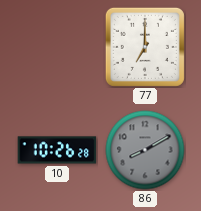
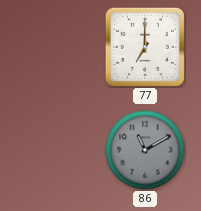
10: 10:26 -> none (57, 150)
86: 8:10 -> 11:10 (145, 150)
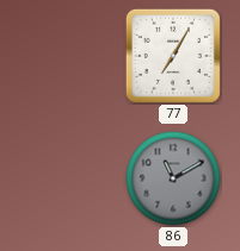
77: 7:00 -> 7:05 (173, 56)
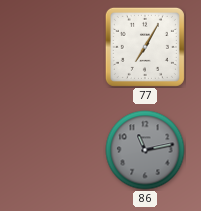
86: 11:10 -> 11:13 (145, 150)
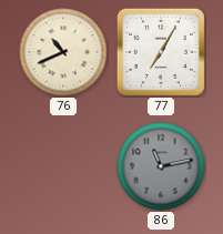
76: none -> 10:41 (63, 52)
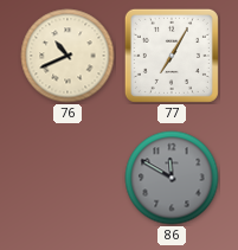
86: 11:13 -> 11:50 (172, 178)
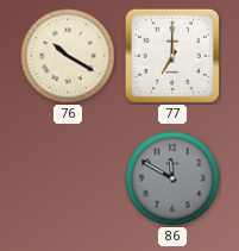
76: 10:41 -> 10:20 (68, 56)
77: 7:05 -> 7:00 (172, 56)
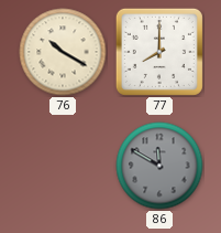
77: 7:00 -> 8:00 (159, 52)
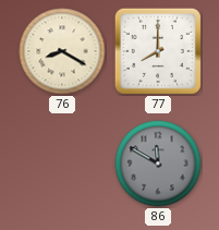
76: 10:20 -> 8:20 (62, 51)
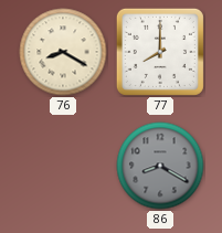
86: 11:50 -> 8:20 (160, 166)
